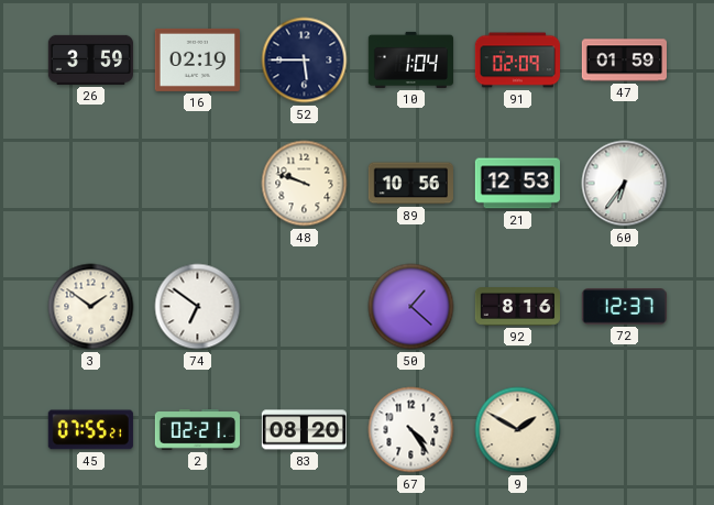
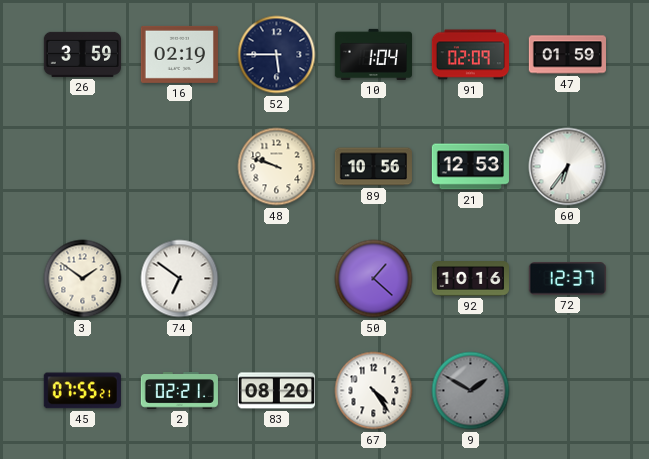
92: 8:16 -> 10:16 (470, 279)
9 dial: cream -> grey (471, 391)
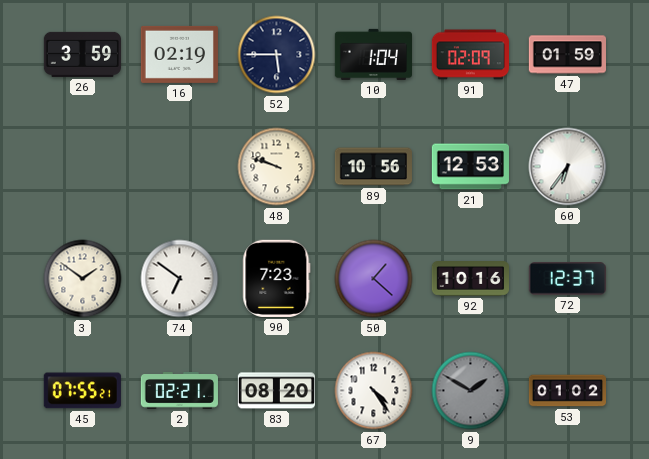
90: none -> 7:23 (277, 278)
53: none -> 01:02 (567, 391)
